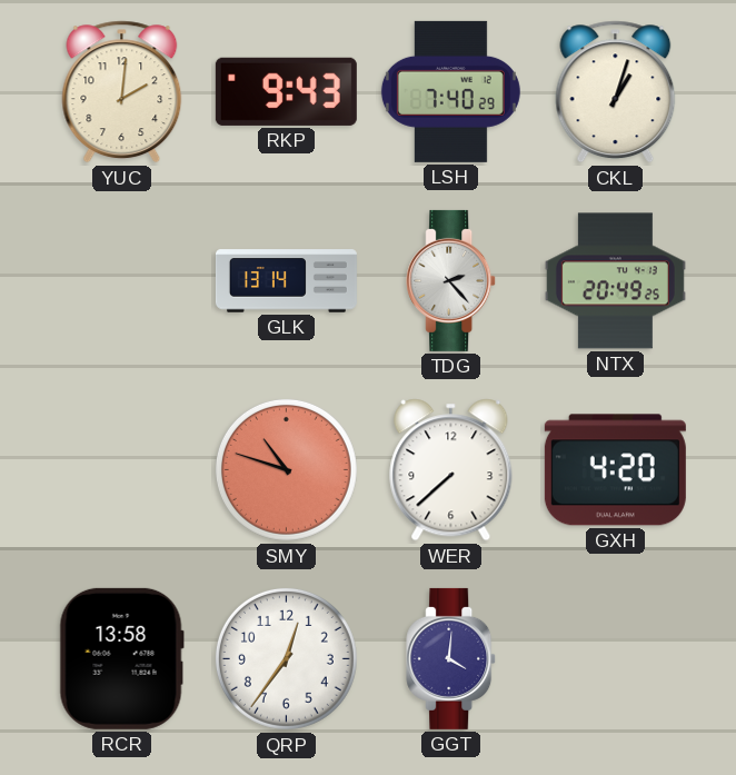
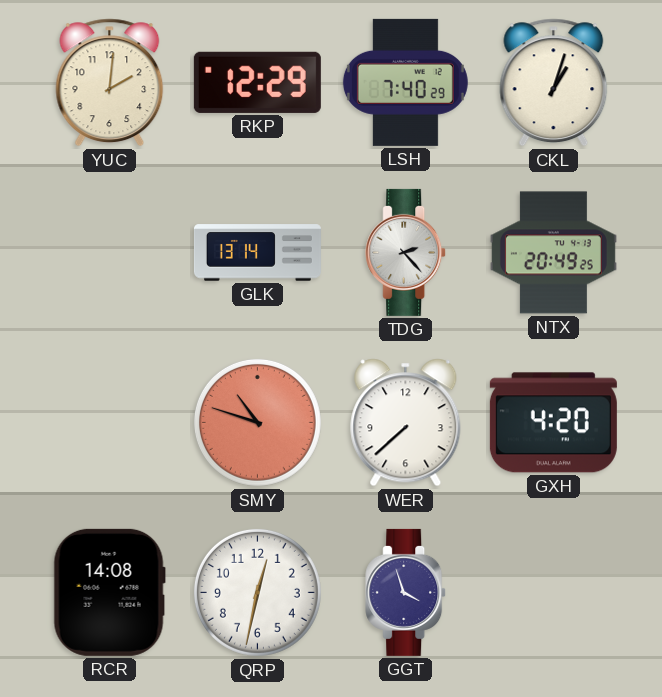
RKP: 9:43 -> 12:29 (257, 82)
RCR: 13:58 -> 14:08 (109, 592)
QRP: 12:36 -> 12:32 (257, 592)
GGT: 4:01 -> 3:57 (406, 592)
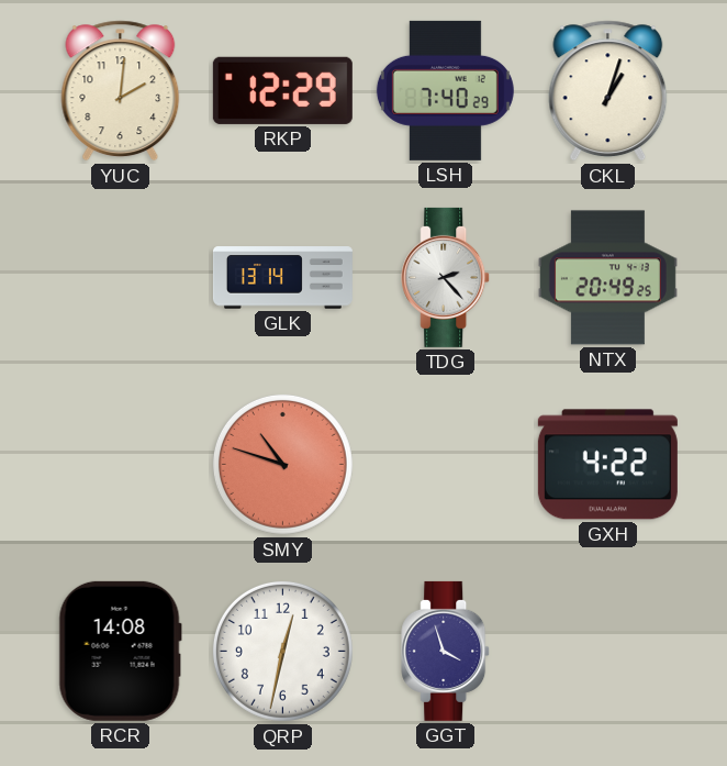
WER: 7:38 -> none (406, 423)
GXH: 4:20 -> 4:22 (607, 465)
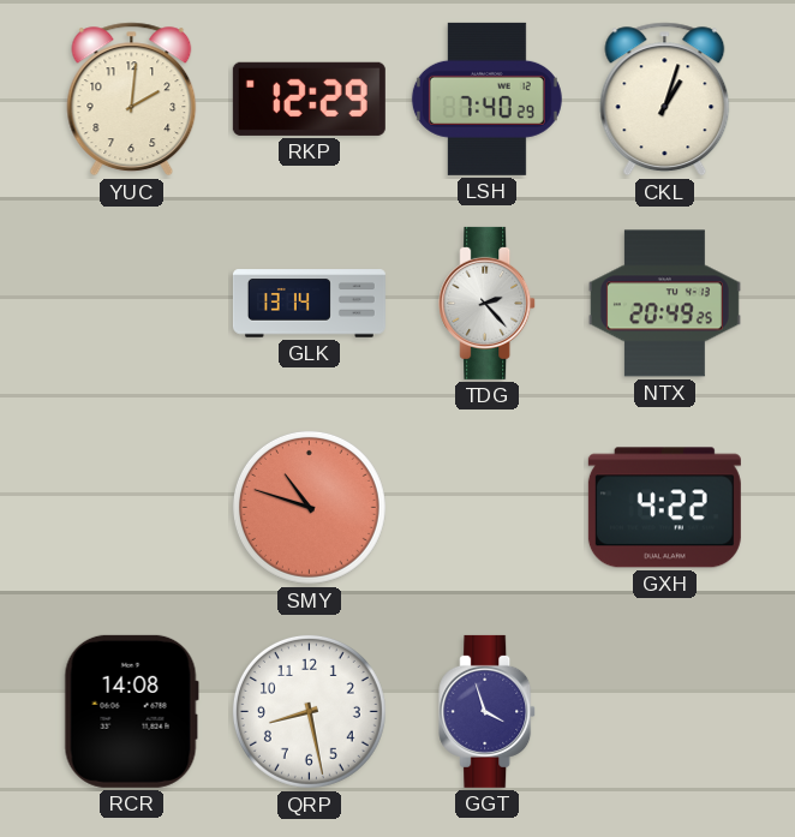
QRP: 12:32 -> 8:28 (309, 711)
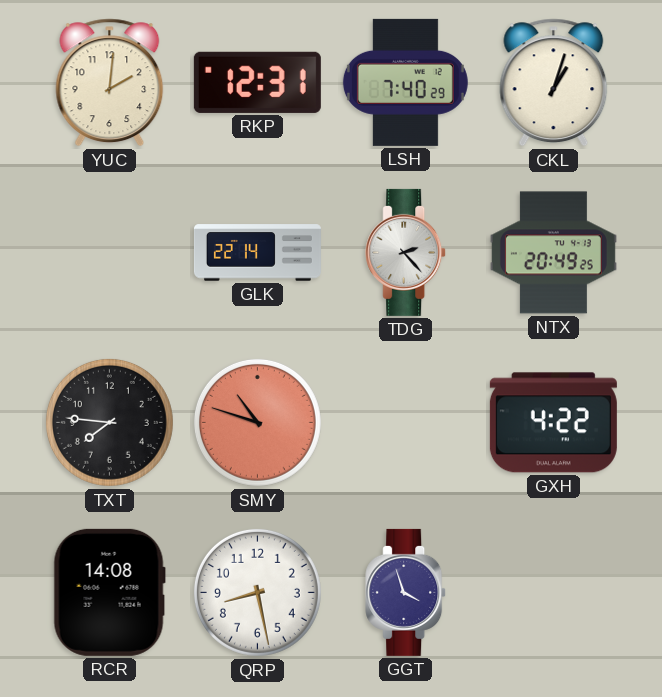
RKP: 12:29 -> 12:31 (257, 82)
GLK: 13:14 -> 22:14 (257, 253)
TXT: none -> 7:46 (109, 422)
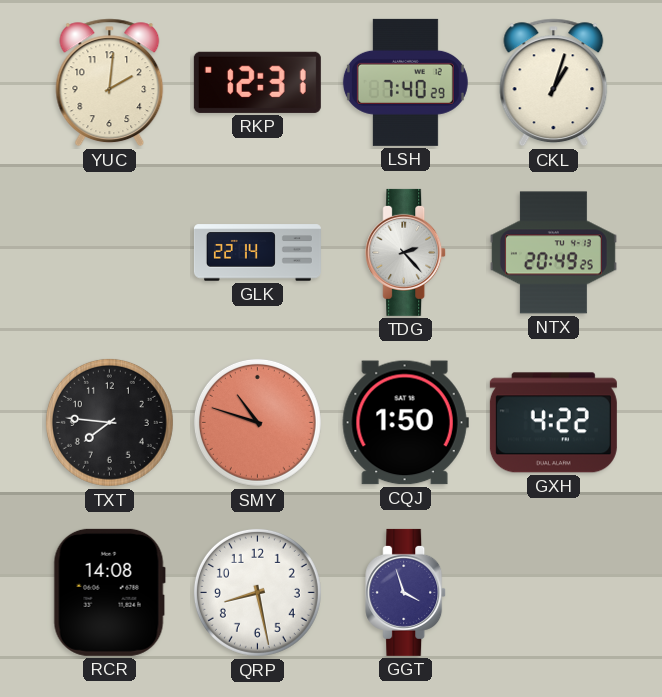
CQJ: none -> 1:50 (405, 423)
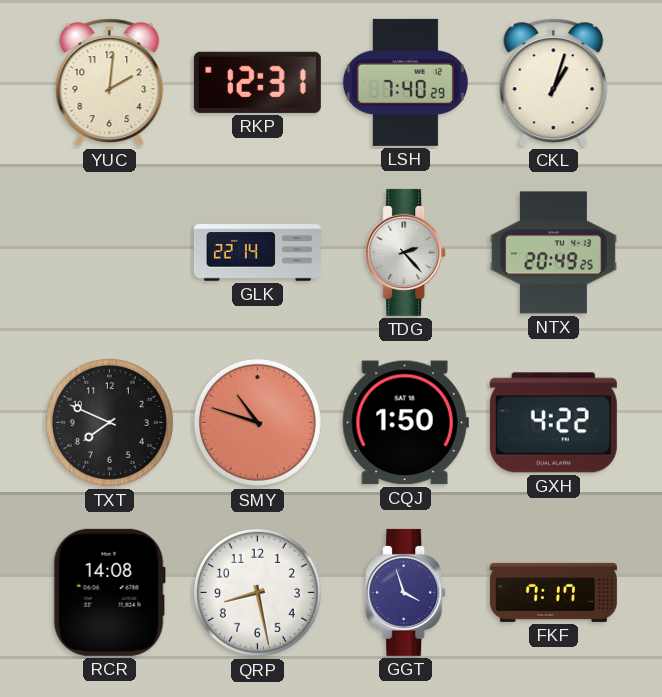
TXT: 7:46 -> 7:49 (109, 422)
FKF: none -> 7:17 (553, 592)
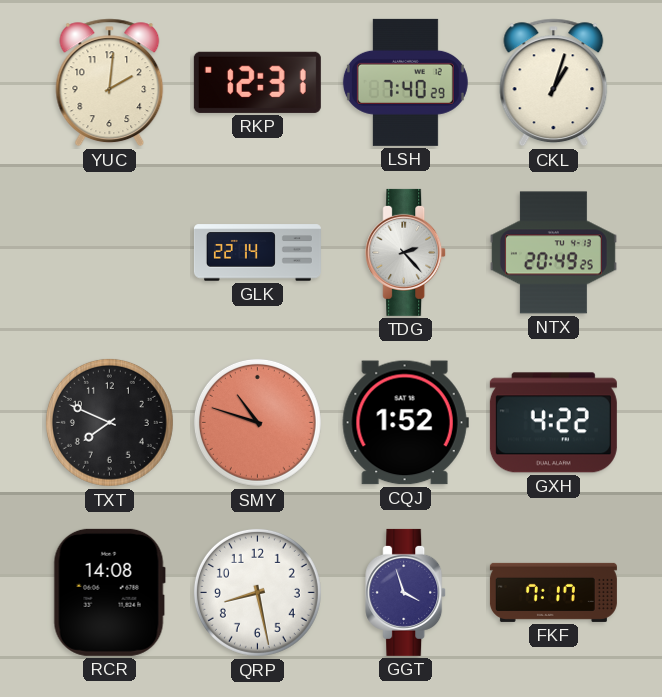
CQJ: 1:50 -> 1:52 (405, 423)
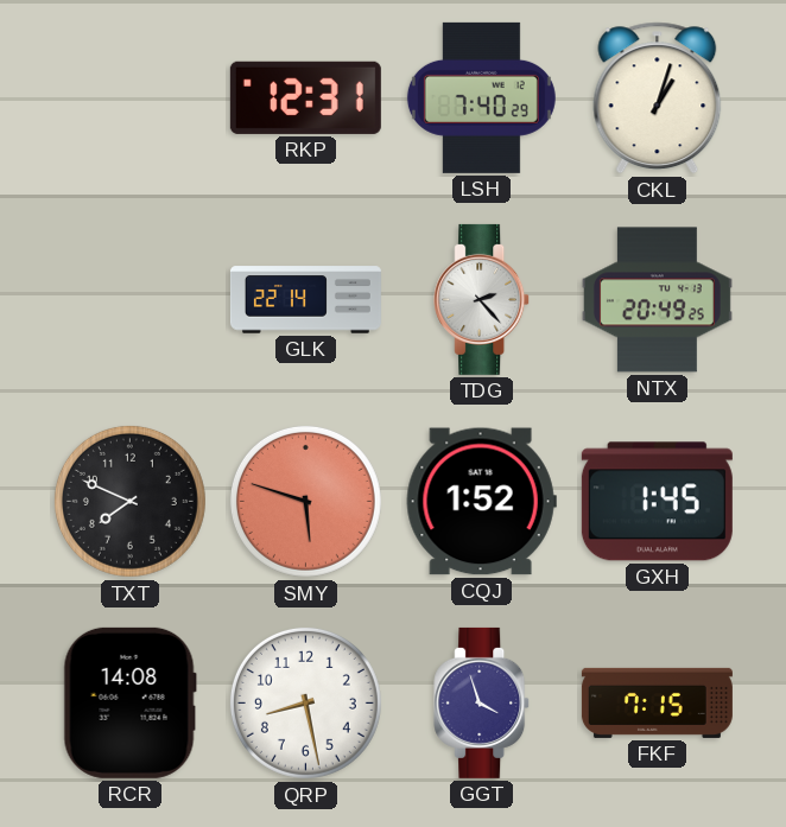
YUC: 2:01 -> none (110, 83)
SMY: 10:48 -> 5:48 (305, 501)
GXH: 4:22 -> 1:45 (657, 502)
FKF: 7:17 -> 7:15 (657, 702)
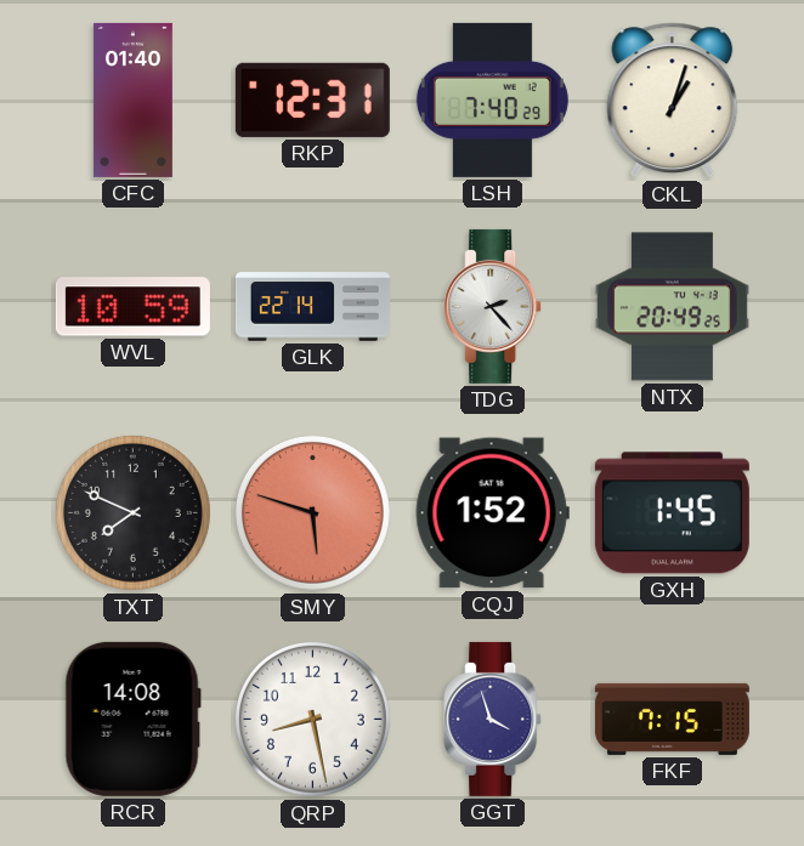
CFC: none -> 01:40 (132, 100)
WVL: none -> 10:59 (132, 307)
